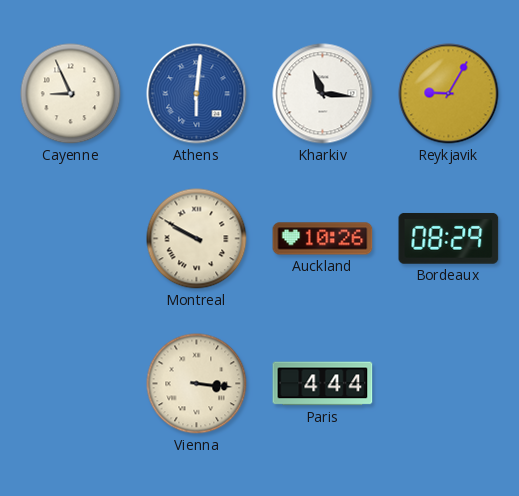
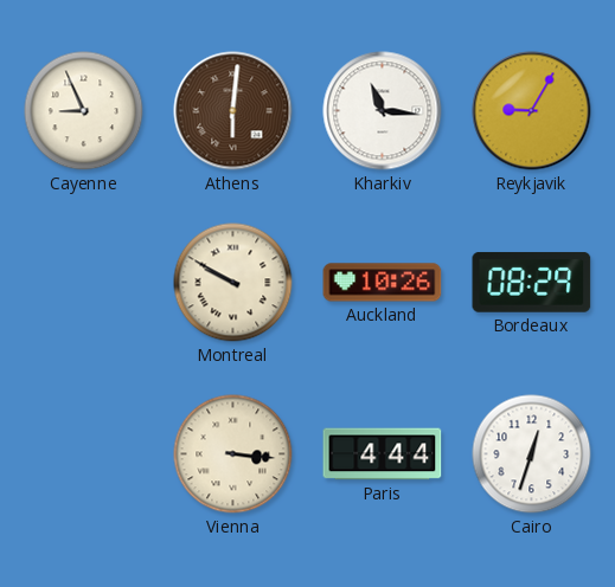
Athens dial: blue -> brown (233, 111)
Cairo: none -> 12:33 (532, 454)
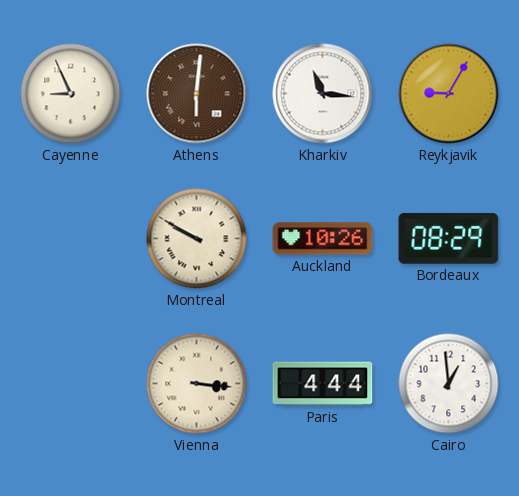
Cairo: 12:33 -> 12:59 (449, 384)
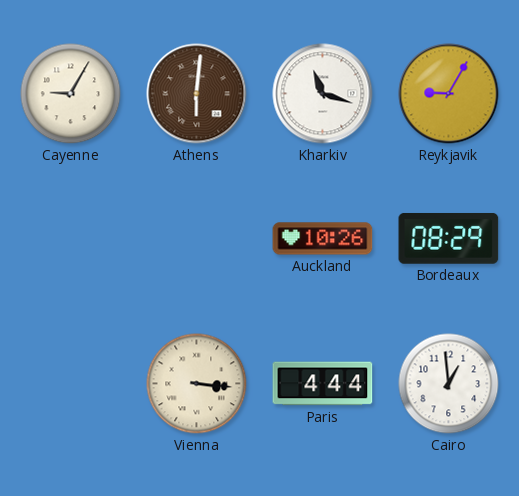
Cayenne: 8:56 -> 9:05 (71, 94)
Kharkiv: 11:16 -> 11:18 (323, 94)
Montreal: 9:50 -> none (197, 239)
